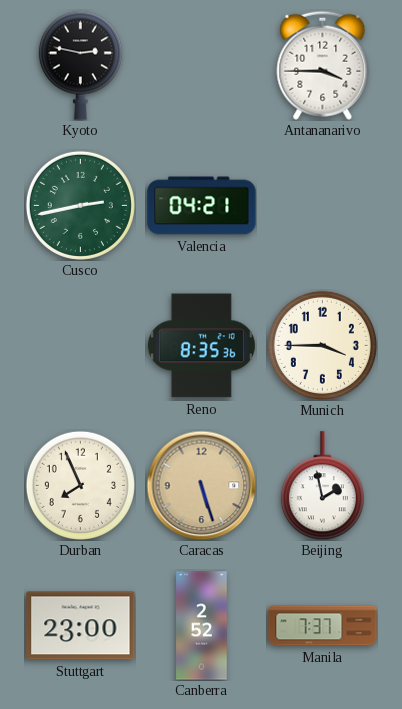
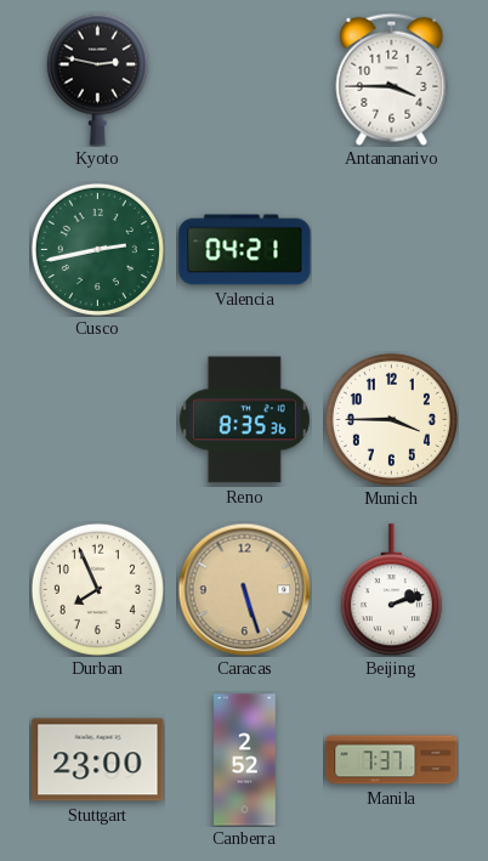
Beijing: 1:58 -> 2:12 (391, 590)
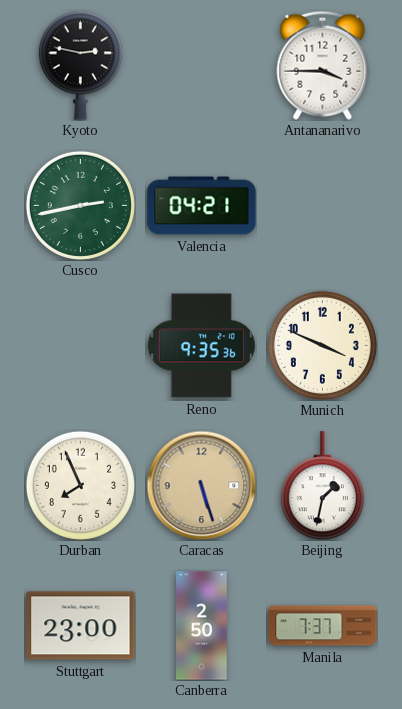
Reno: 8:35 -> 9:35 (201, 346)
Munich: 3:45 -> 3:49 (322, 345)
Beijing: 2:12 -> 1:32 (322, 486)
Canberra: 2:52 -> 2:50 (202, 626)
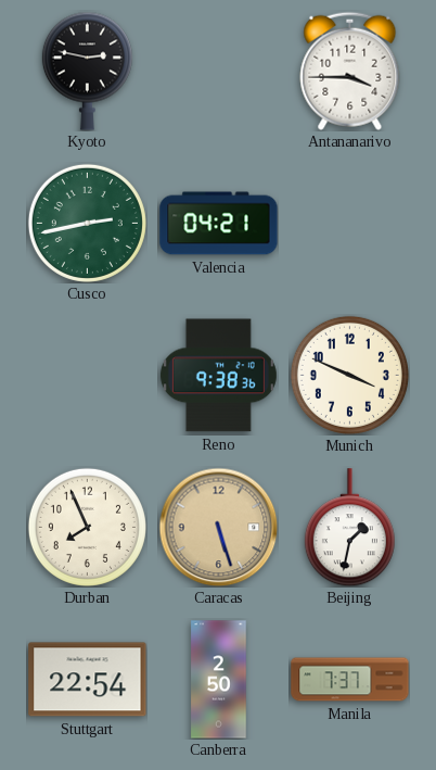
Reno: 9:35 -> 9:38 (218, 376)
Stuttgart: 23:00 -> 22:54 (88, 680)
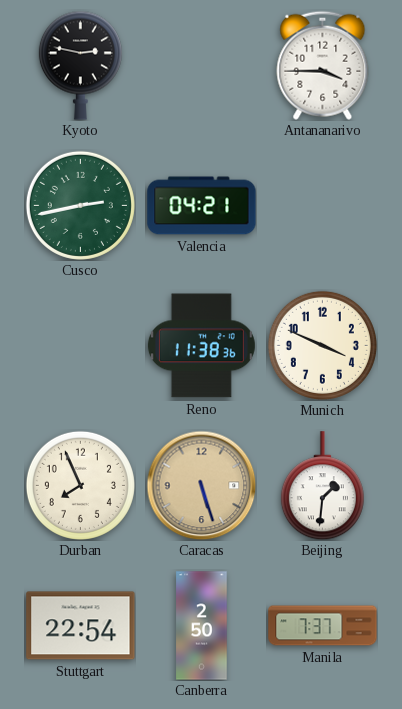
Reno: 9:38 -> 11:38 (201, 346)
Beijing: 1:32 -> 1:31 (322, 486)
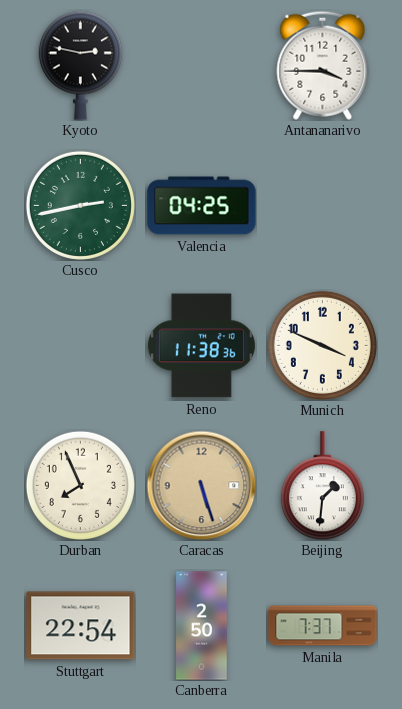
Valencia: 04:21 -> 04:25 (202, 206)
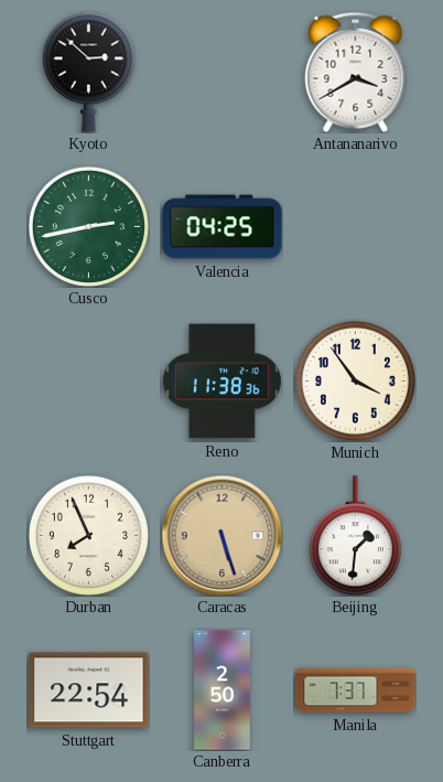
Kyoto: 2:47 -> 2:52 (88, 72)
Antananarivo: 3:45 -> 3:40 (356, 72)
Munich: 3:49 -> 3:54 (355, 381)
